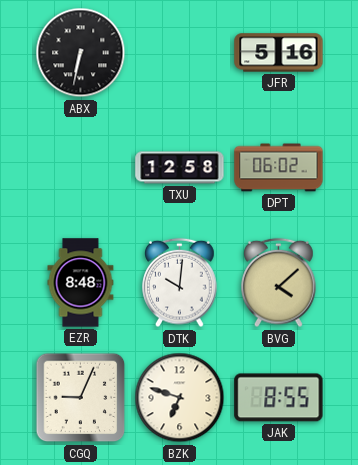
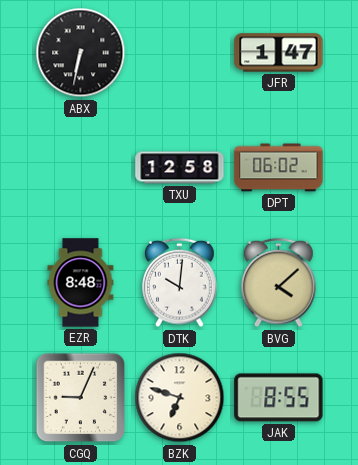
JFR: 5:16 -> 1:47 (279, 53)
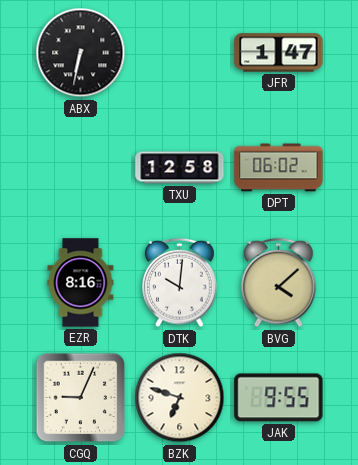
EZR: 8:48 -> 8:16 (81, 283)
JAK: 8:55 -> 9:55 (279, 398)
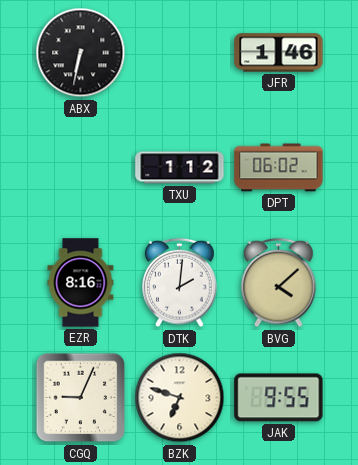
JFR: 1:47 -> 1:46 (279, 53)
TXU: 12:58 -> 1:12 (180, 168)
DTK: 10:01 -> 2:01 (180, 283)
